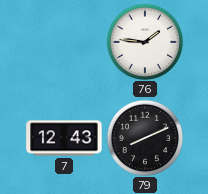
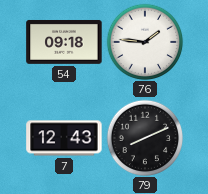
54: none -> 09:18 (64, 42)
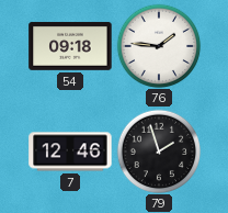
7: 12:43 -> 12:46 (70, 152)
79: 8:11 -> 1:57 (159, 152)
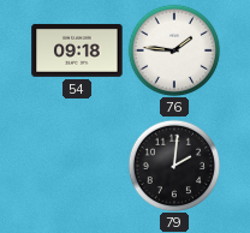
7: 12:46 -> none (70, 152)
79: 1:57 -> 2:01 (174, 166)
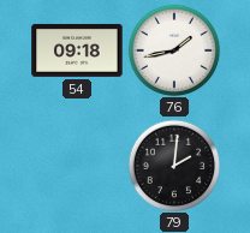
76: 1:46 -> 1:43 (174, 50)
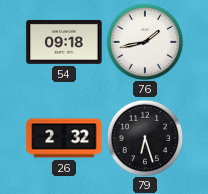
26: none -> 2:32 (64, 138)
79: 2:01 -> 6:27 (145, 138)
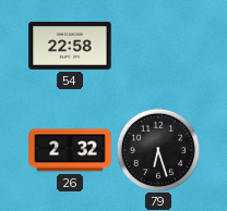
54: 09:18 -> 22:58 (70, 46)
76: 1:43 -> none (145, 42)
